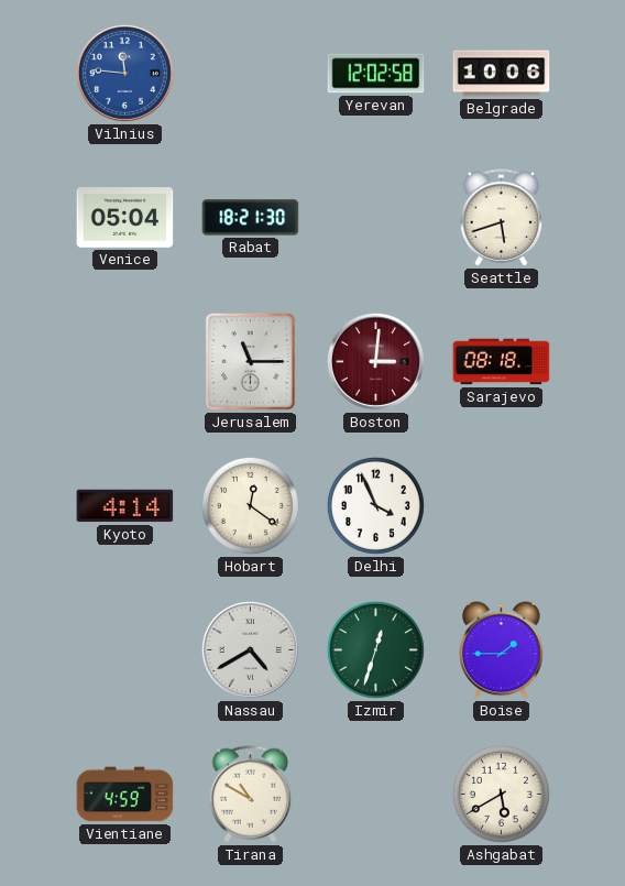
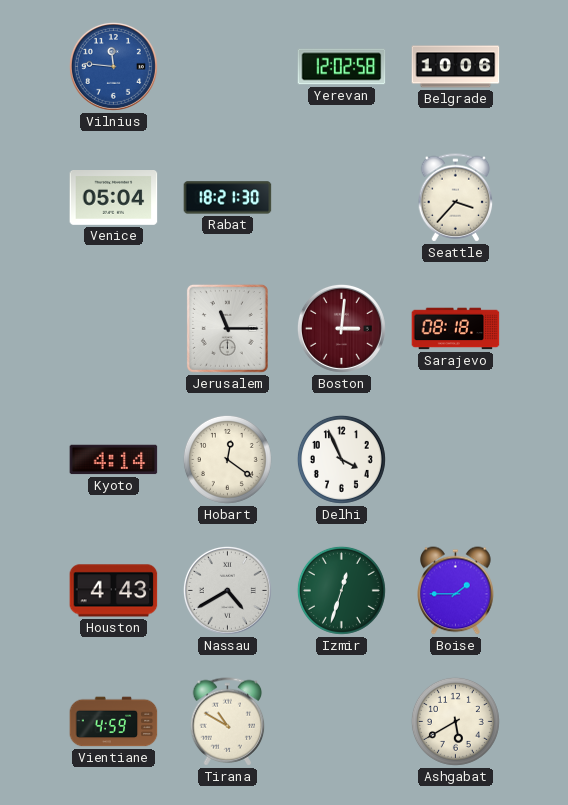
Seattle: 5:42 -> 3:37 (456, 198)
Houston: none -> 4:43 (114, 591)
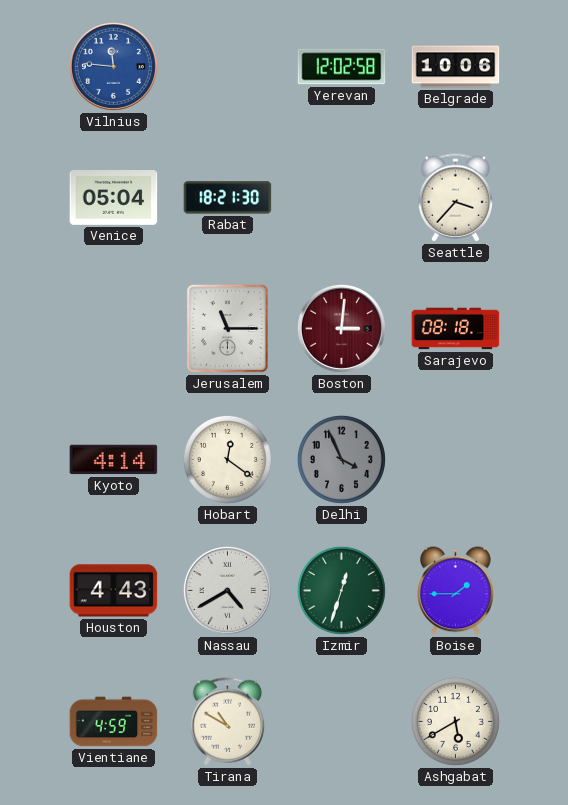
Delhi dial: white -> grey (341, 459)
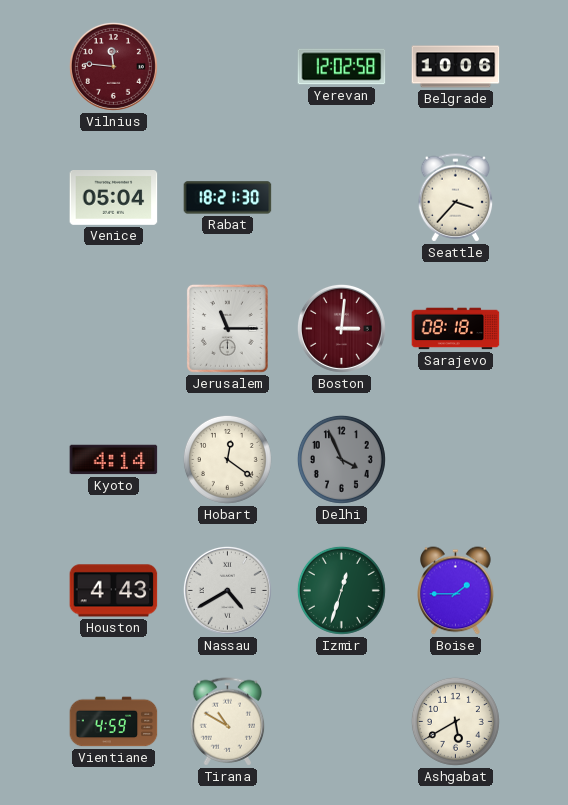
Vilnius dial: blue -> burgundy (113, 66)
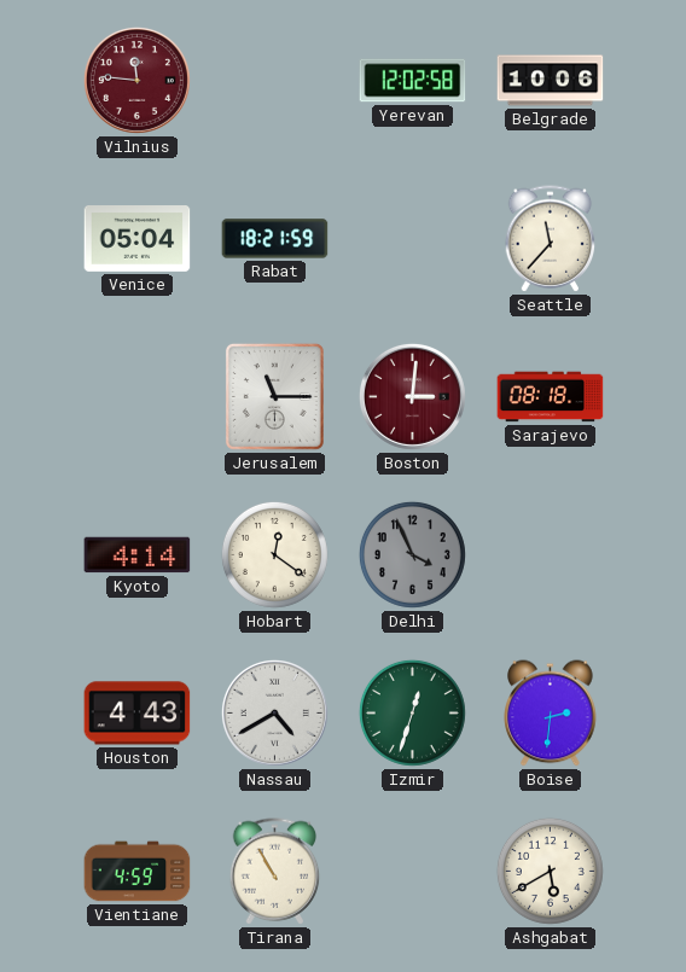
Rabat: 18:21:30 -> 18:21:59 (275, 239)
Seattle: 3:37 -> 11:37 (551, 239)
Boise: 1:45 -> 2:31 (551, 714)
Tirana: 10:50 -> 10:55 (275, 872)
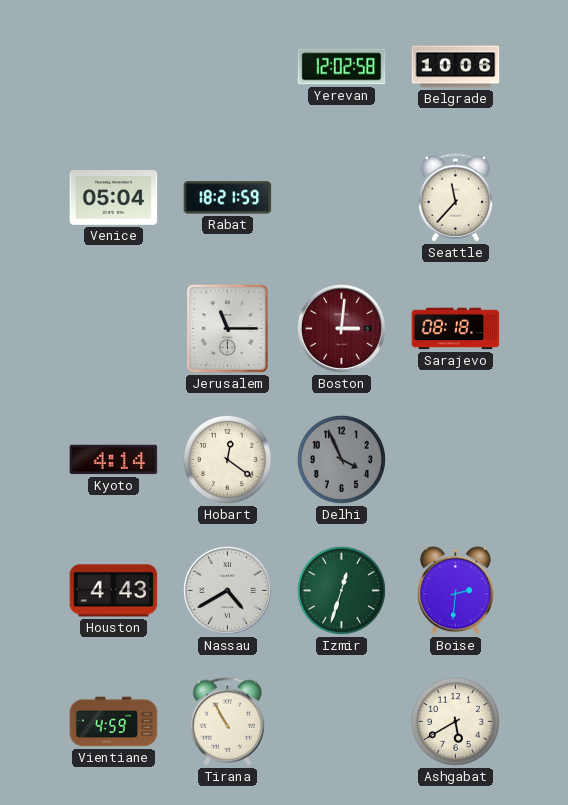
Vilnius: 11:46 -> none (136, 80)
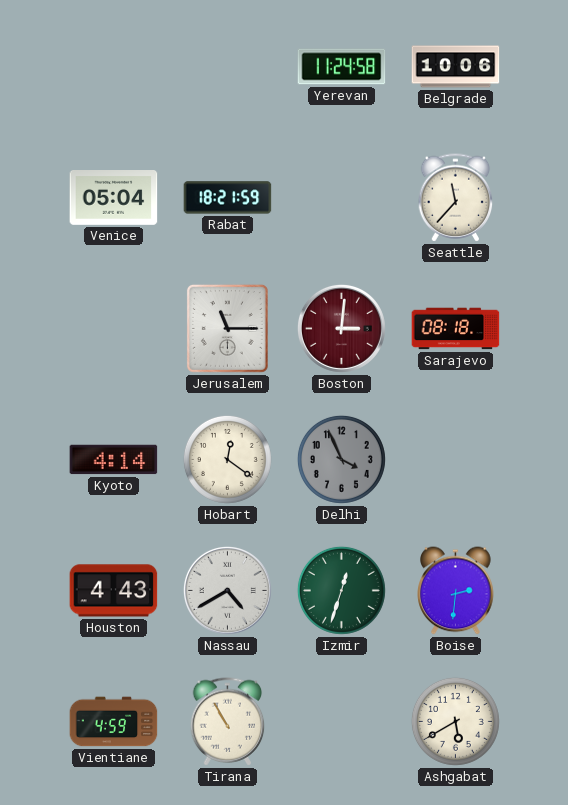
Yerevan: 12:02 -> 11:24 (342, 67)
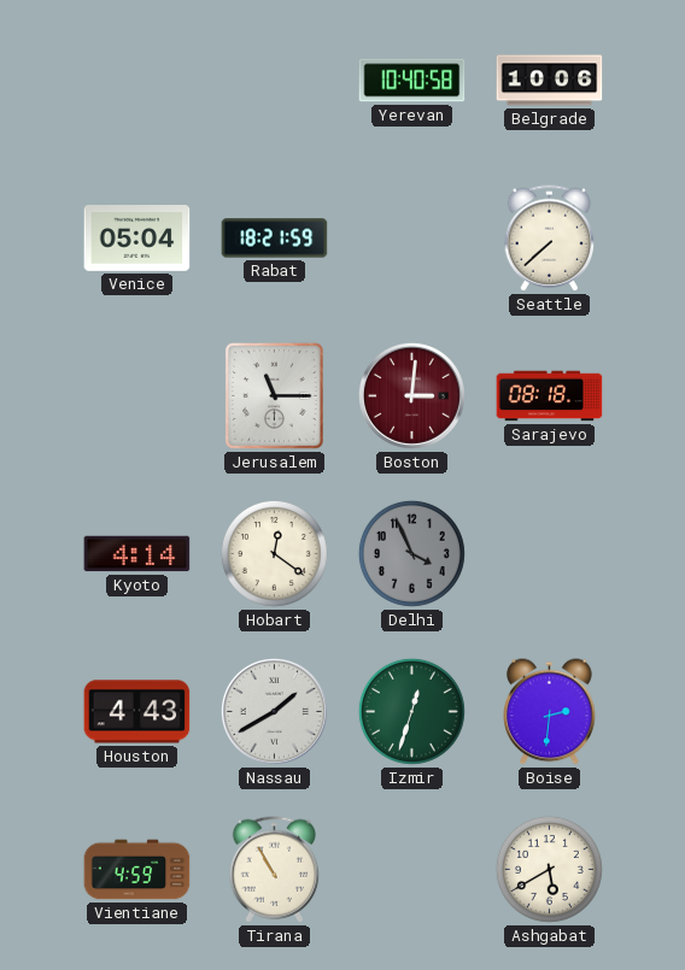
Yerevan: 11:24 -> 10:40 (412, 81)
Seattle: 11:37 -> 7:38 (550, 239)
Nassau: 4:40 -> 1:40 (274, 711)
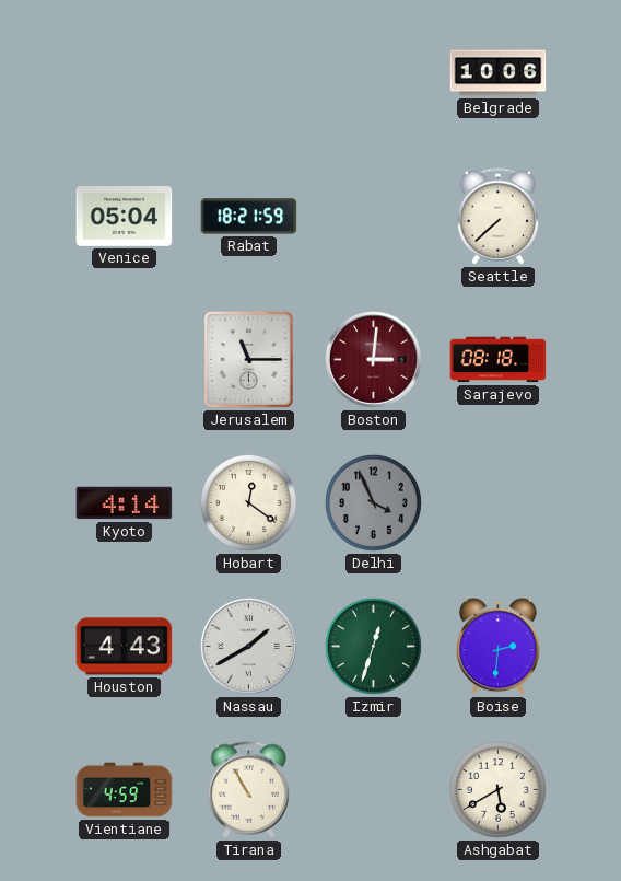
Yerevan: 10:40 -> none (412, 81)
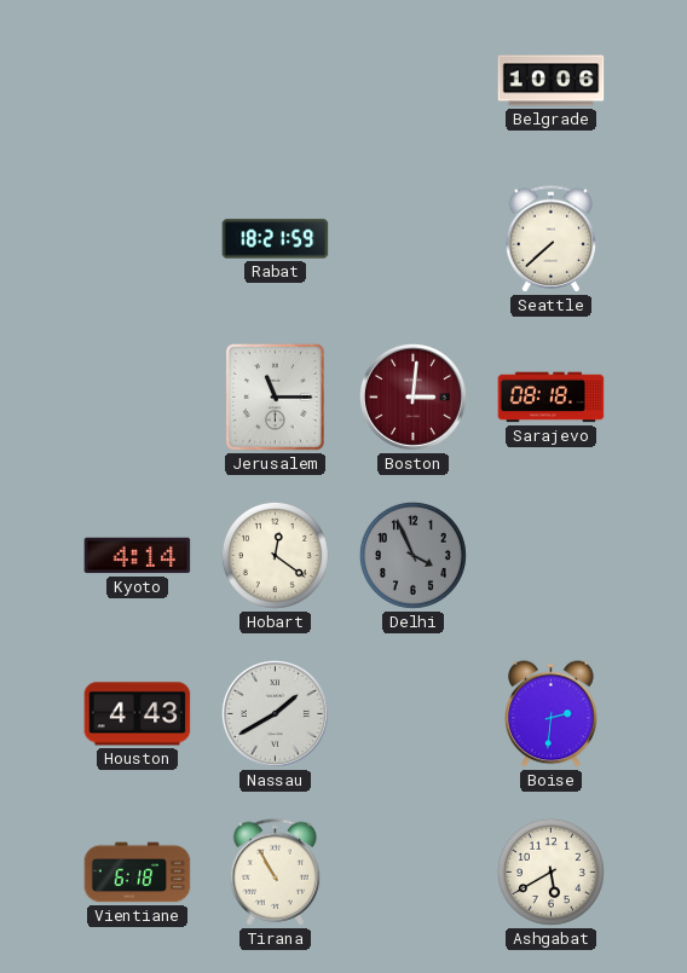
Venice: 05:04 -> none (125, 217)
Izmir: 12:33 -> none (373, 646)
Vientiane: 4:59 -> 6:18 (138, 873)
